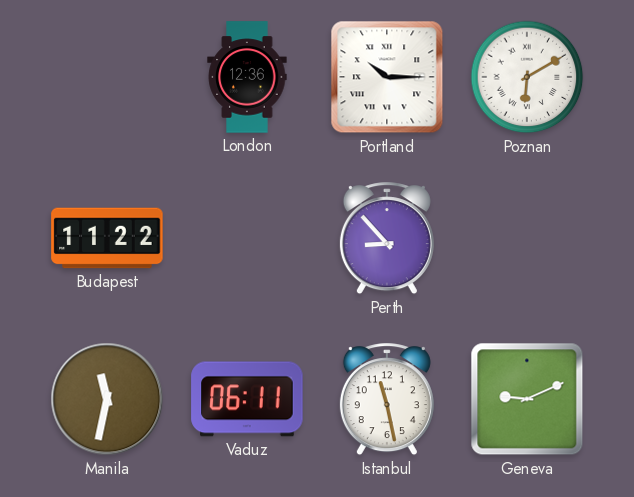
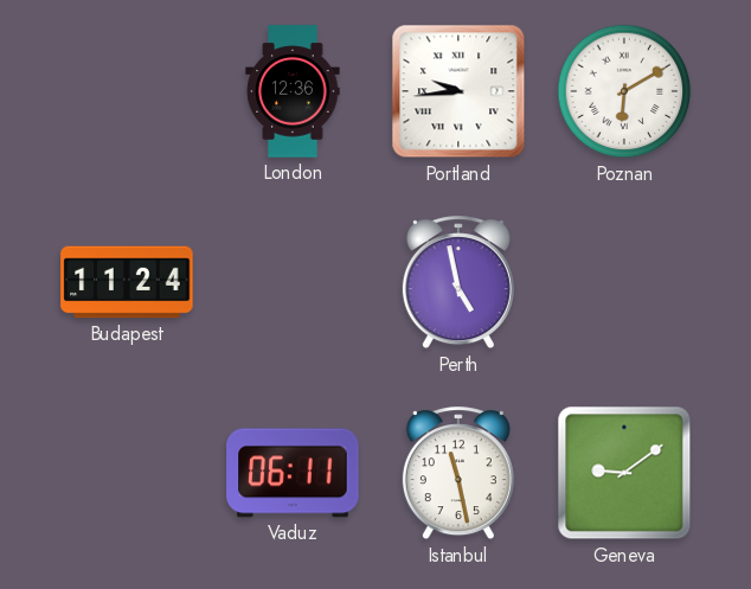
Portland: 10:15 -> 9:44 (458, 91)
Budapest: 11:22 -> 11:24 (127, 282)
Perth: 8:53 -> 4:58 (458, 283)
Manila: 11:32 -> none (107, 399)
Geneva: 9:11 -> 9:09 (624, 473)
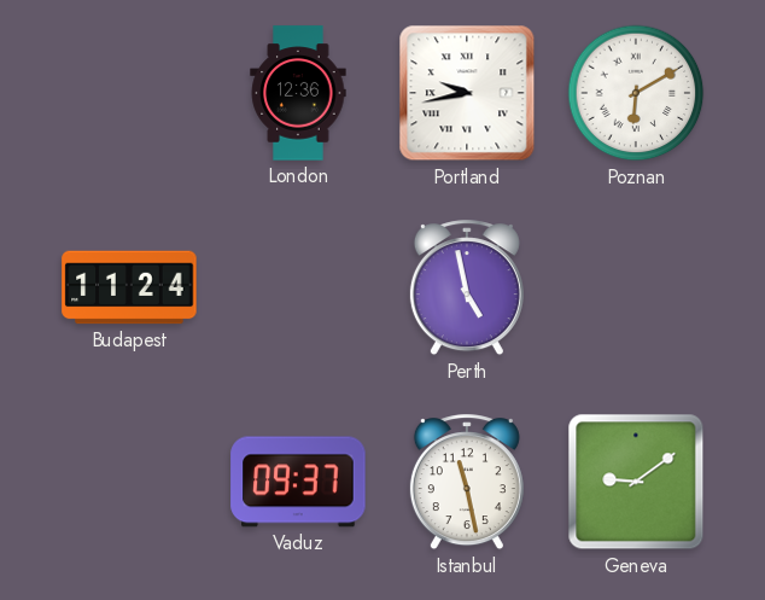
Portland: 9:44 -> 9:43 (467, 93)
Vaduz: 06:11 -> 09:37 (298, 482)
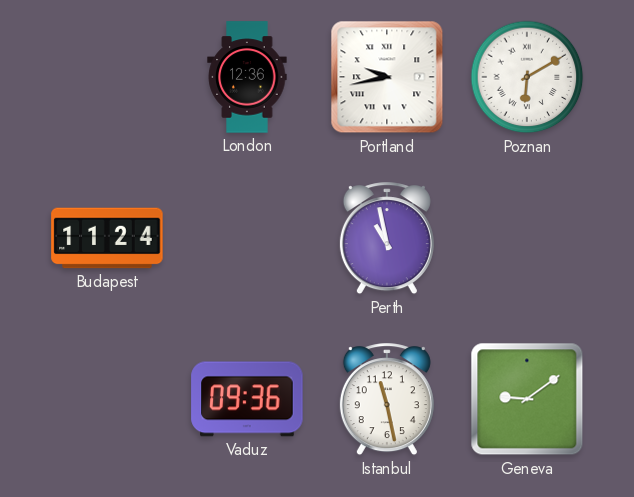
Perth: 4:58 -> 10:58 (387, 239)
Vaduz: 09:37 -> 09:36 (247, 399)
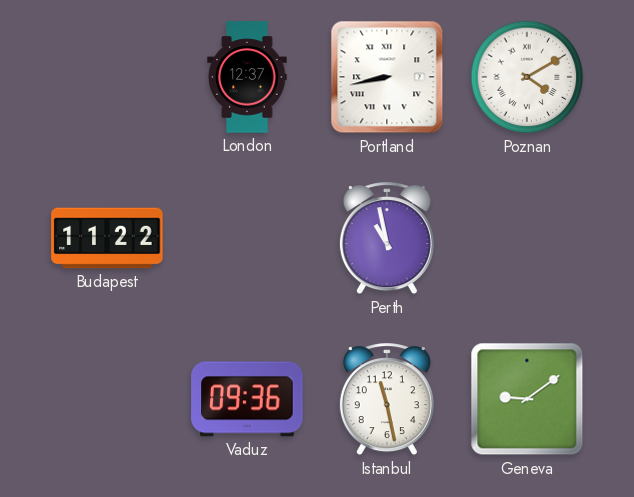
London: 12:36 -> 12:37 (247, 77)
Portland: 9:43 -> 8:43 (387, 77)
Poznan: 6:10 -> 4:10 (527, 77)
Budapest: 11:24 -> 11:22 (107, 238)
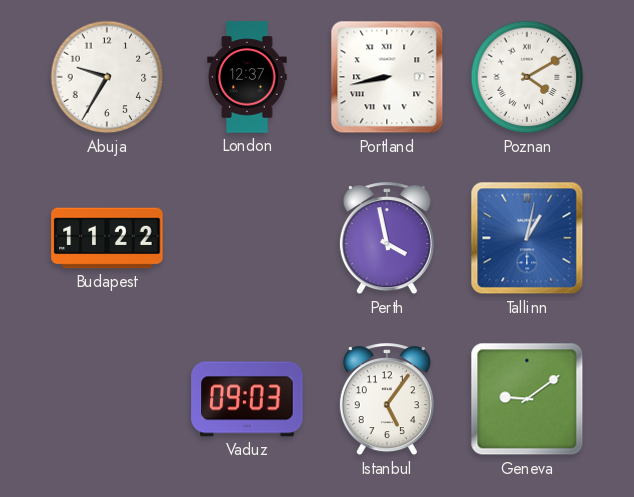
Abuja: none -> 9:35 (107, 77)
Perth: 10:58 -> 3:58 (387, 239)
Tallinn: none -> 1:02 (527, 238)
Vaduz: 09:36 -> 09:03 (247, 399)
Istanbul: 11:28 -> 5:06 (387, 400)
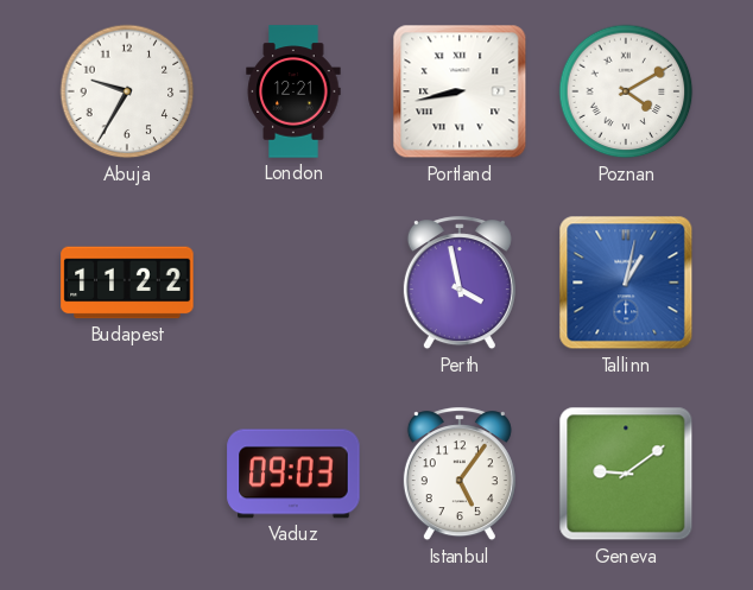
London: 12:37 -> 12:21 (293, 91)
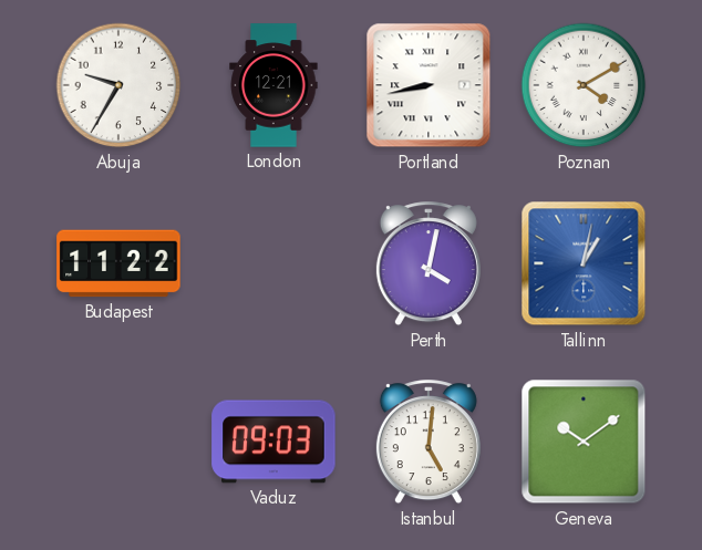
Perth: 3:58 -> 4:02 (429, 264)
Istanbul: 5:06 -> 5:01 (429, 443)
Geneva: 9:09 -> 10:09 (584, 442)
